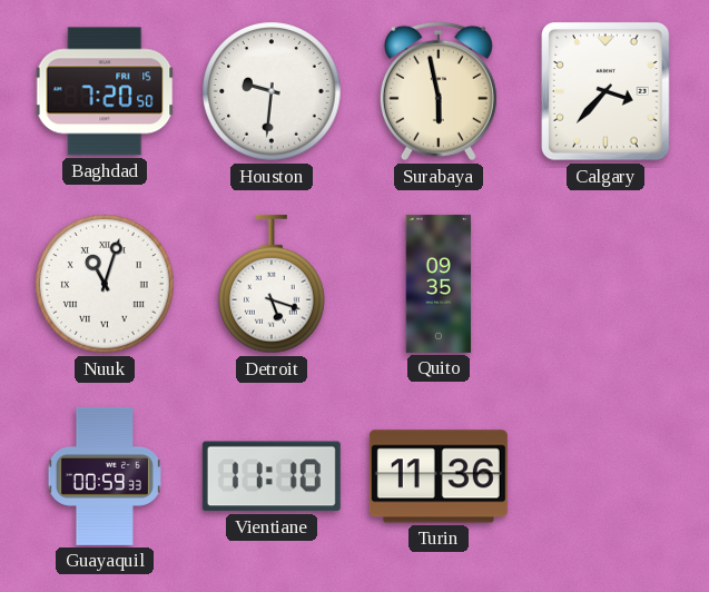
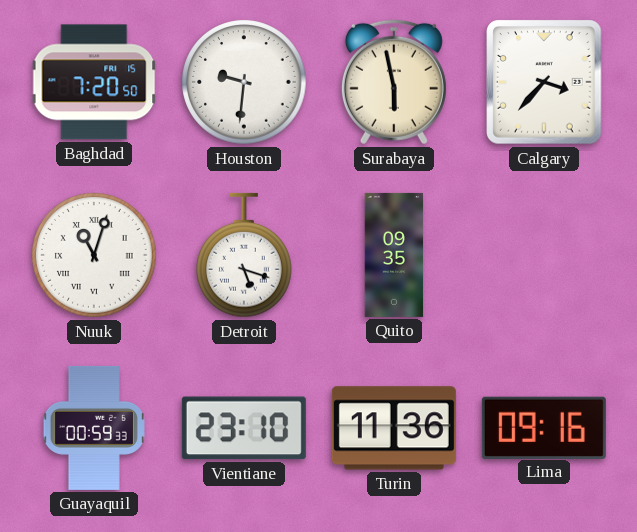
Vientiane: 11:10 -> 23:10 (244, 428)
Lima: none -> 09:16 (544, 427)
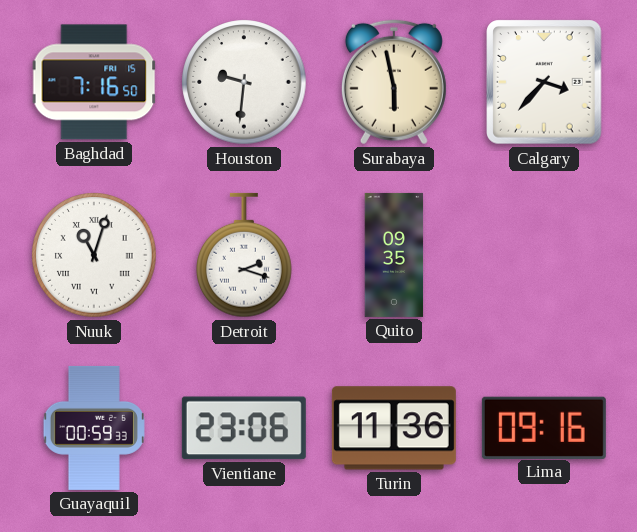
Baghdad: 7:20 -> 7:16 (94, 82)
Detroit: 5:18 -> 2:18 (245, 255)
Vientiane: 23:10 -> 23:06 (244, 428)
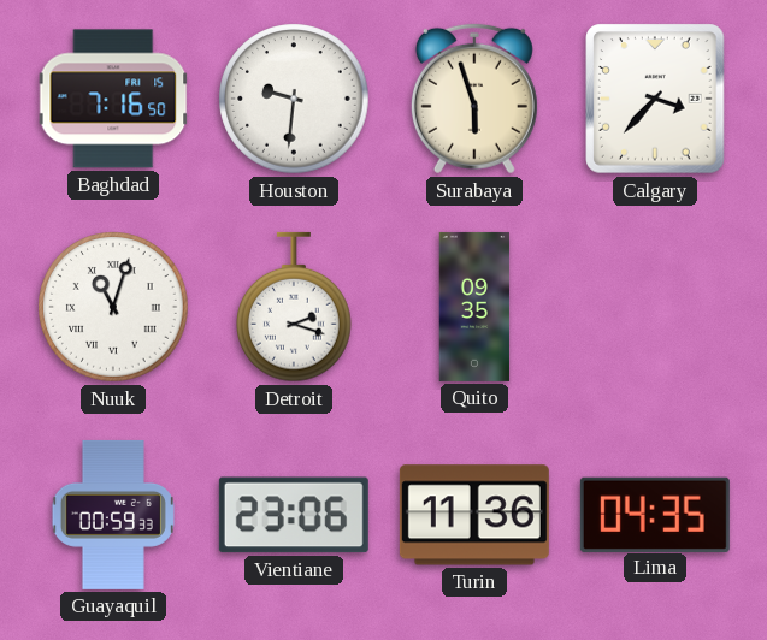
Surabaya: 5:58 -> 5:57 (474, 99)
Lima: 09:16 -> 04:35 (655, 514)
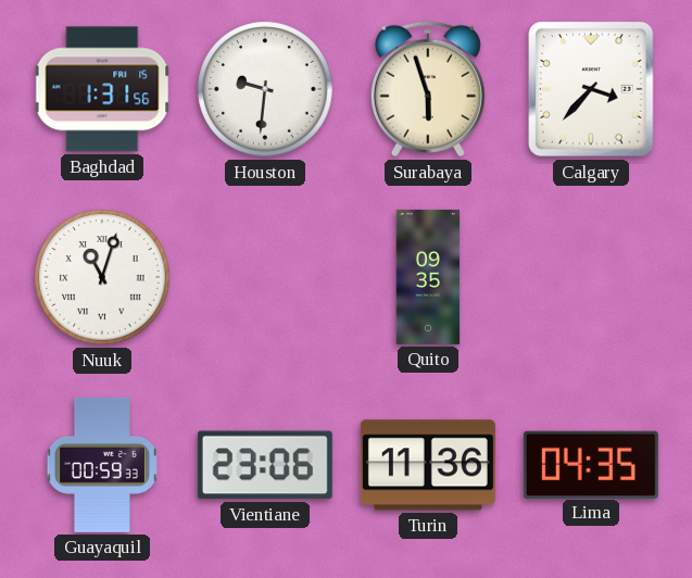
Baghdad: 7:16 -> 1:31 (102, 89)
Detroit: 2:18 -> none (295, 307)
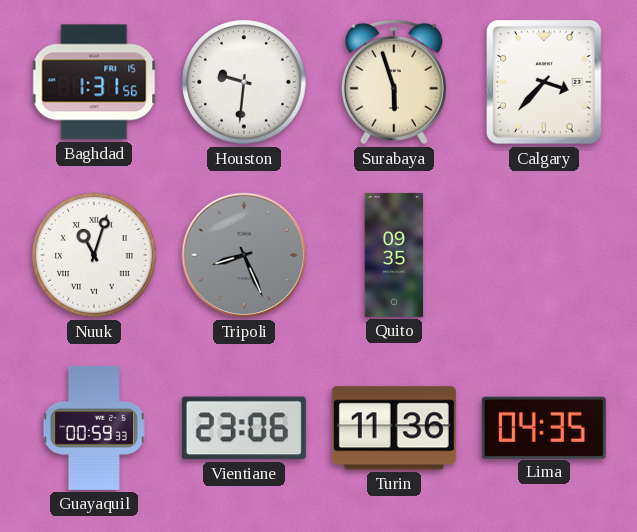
Tripoli: none -> 8:26 (244, 255)
